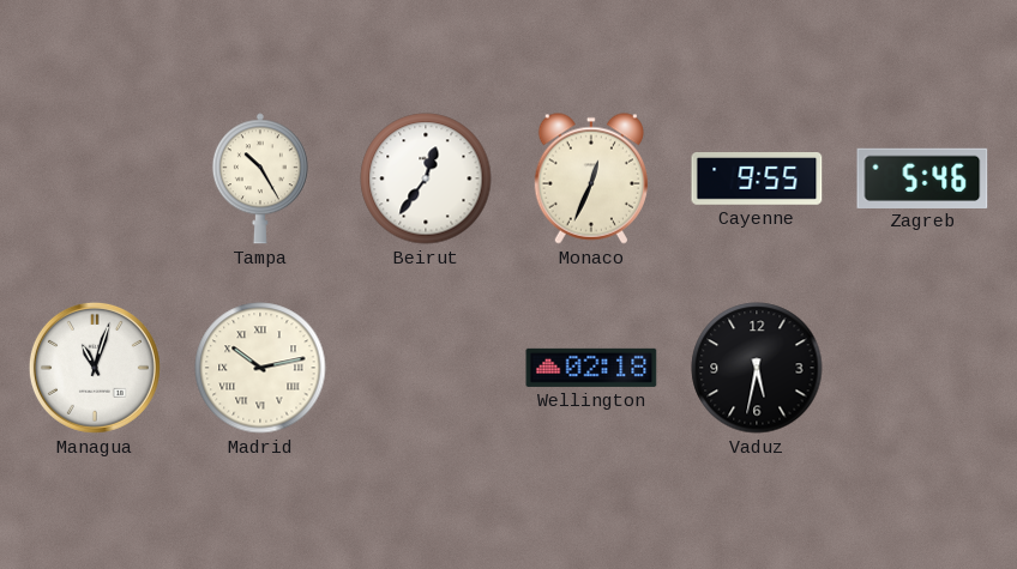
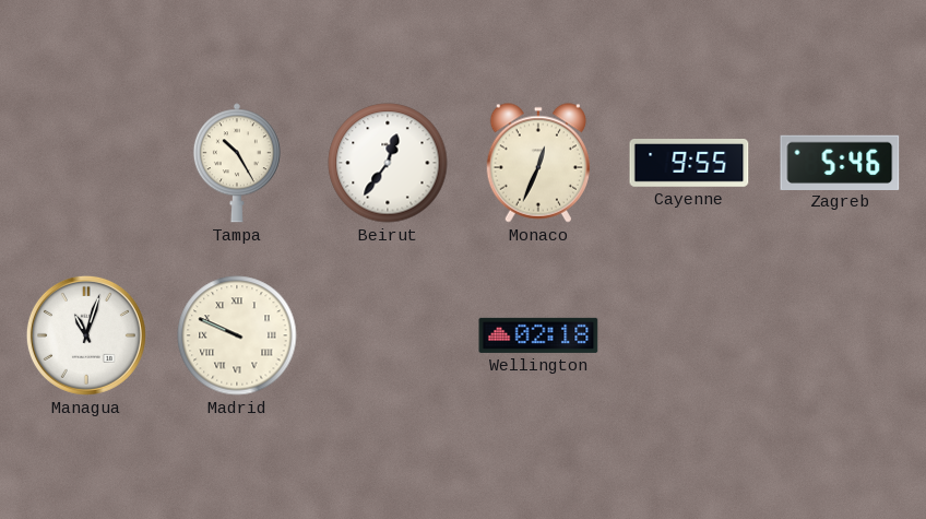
Madrid: 10:13 -> 9:49 (237, 335)
Vaduz: 5:32 -> none (757, 368)
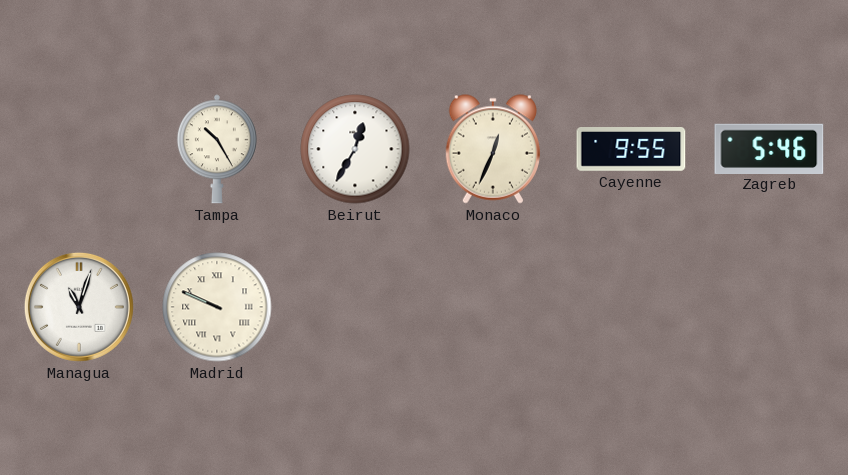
Beirut: 12:36 -> 12:35 (355, 149)
Wellington: 02:18 -> none (538, 335)
